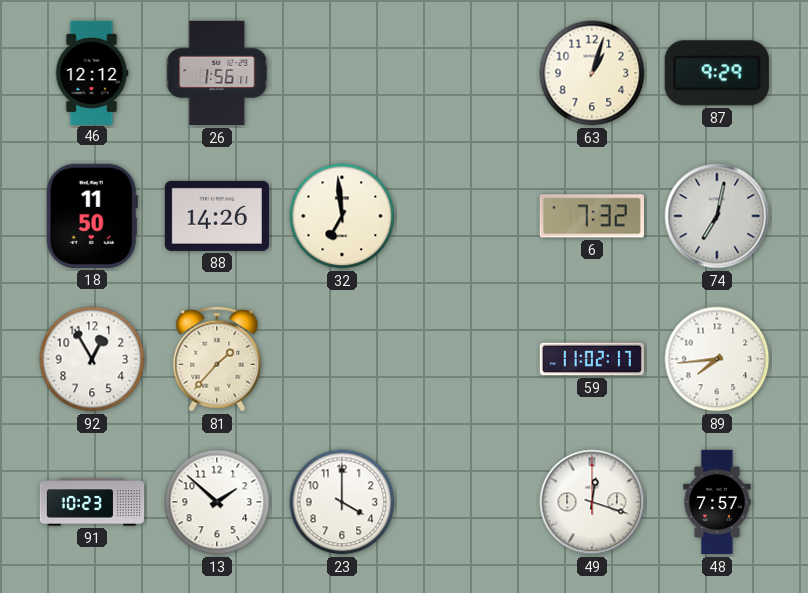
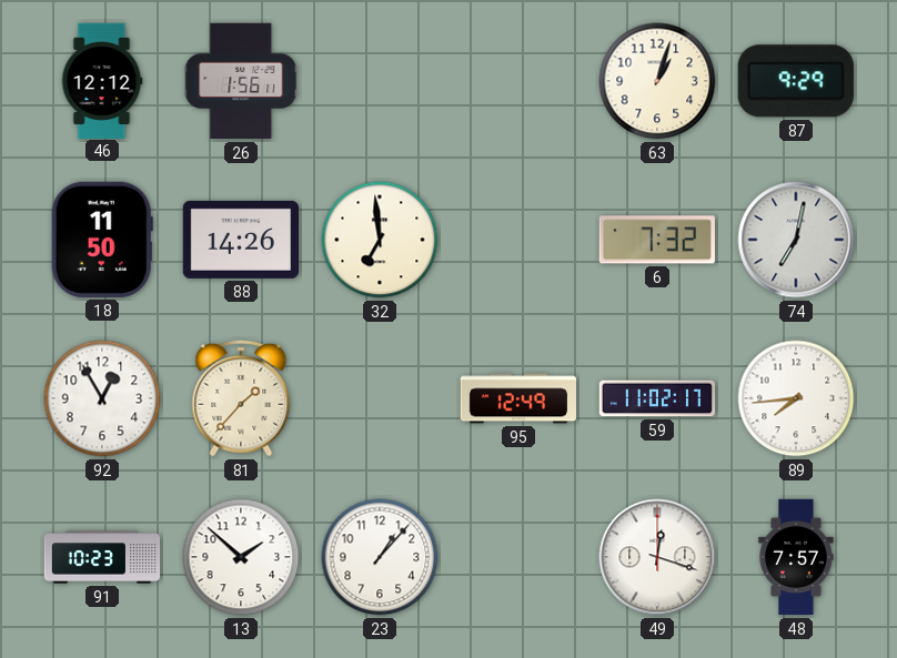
95: none -> 12:49 (517, 398)
23: 4:00 -> 1:07 (380, 557)
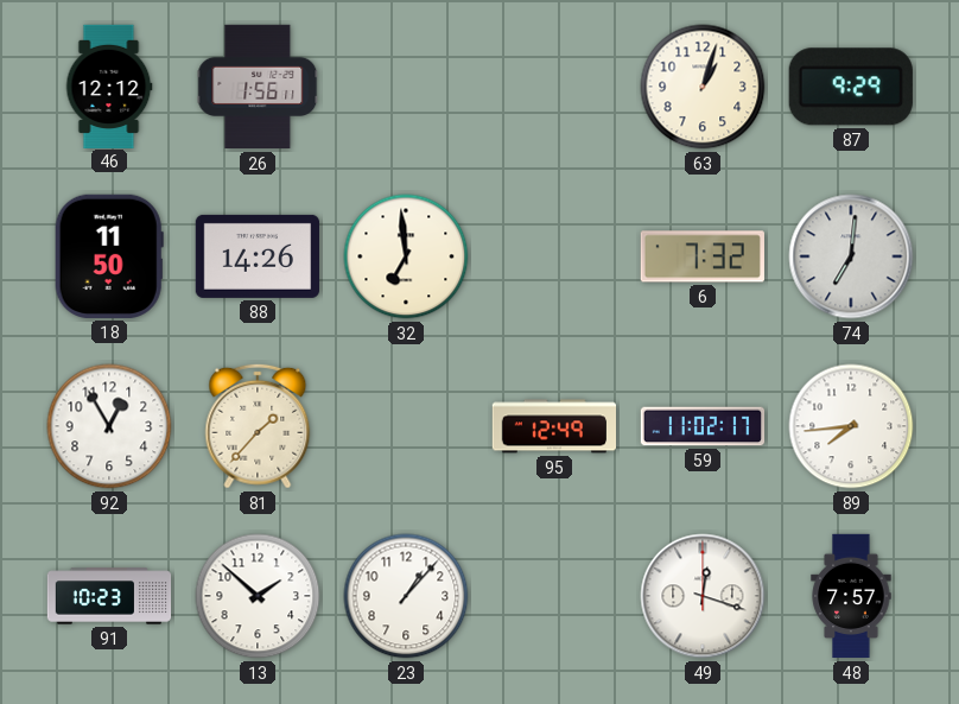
74: 7:02 -> 7:01 (851, 256)
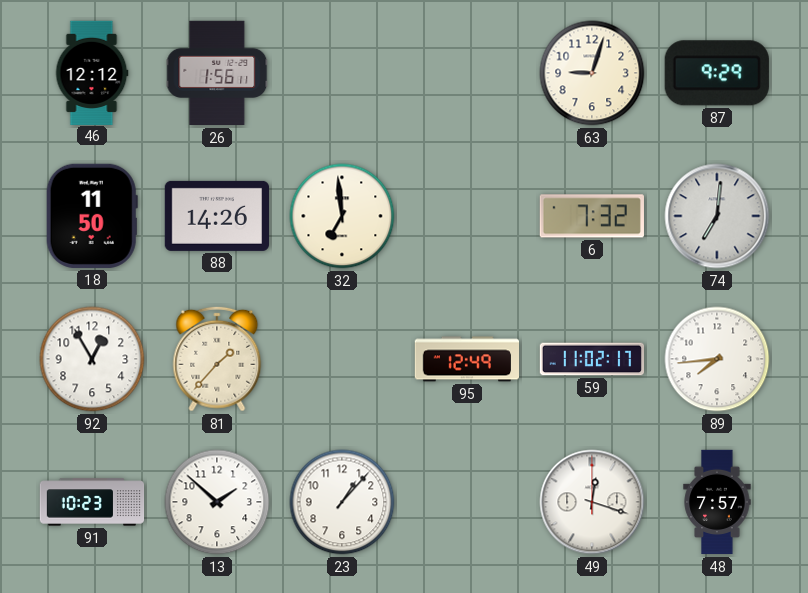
63: 1:03 -> 9:03 (592, 73)
